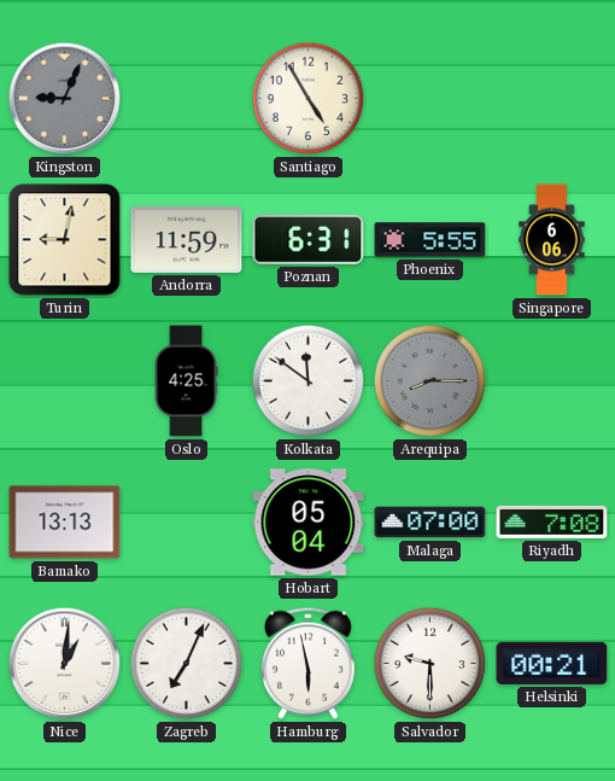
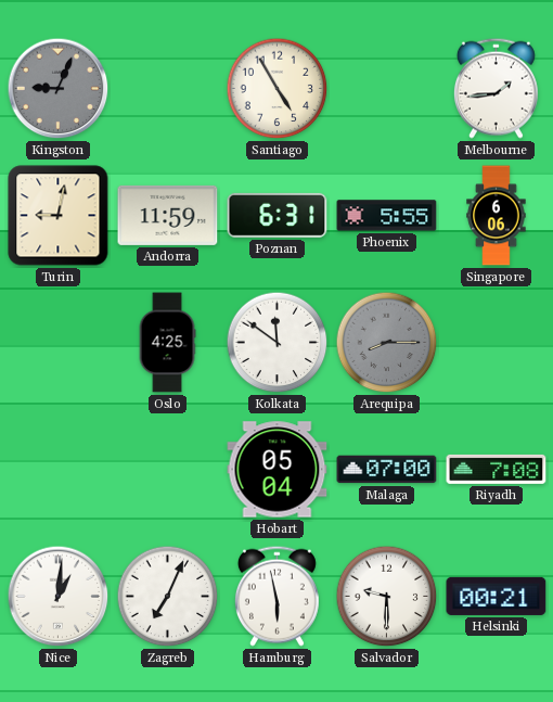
Melbourne: none -> 1:44 (496, 88)
Bamako: 13:13 -> none (65, 523)
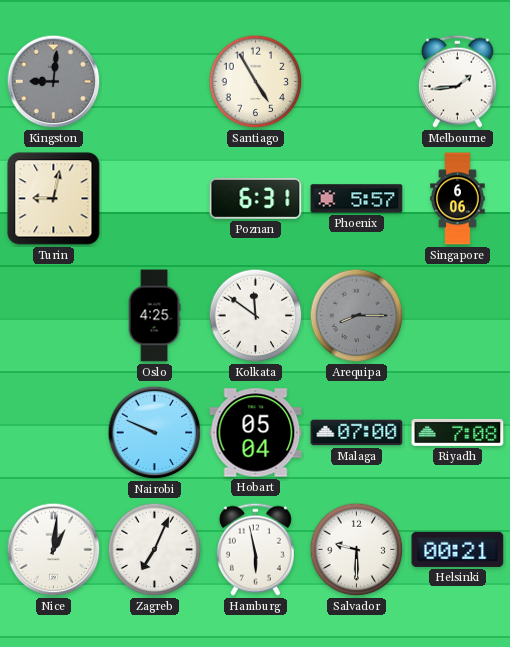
Kingston: 9:04 -> 9:01 (54, 82)
Andorra: 11:59 -> none (168, 215)
Phoenix: 5:55 -> 5:57 (357, 199)
Nairobi: none -> 9:49 (155, 433)
